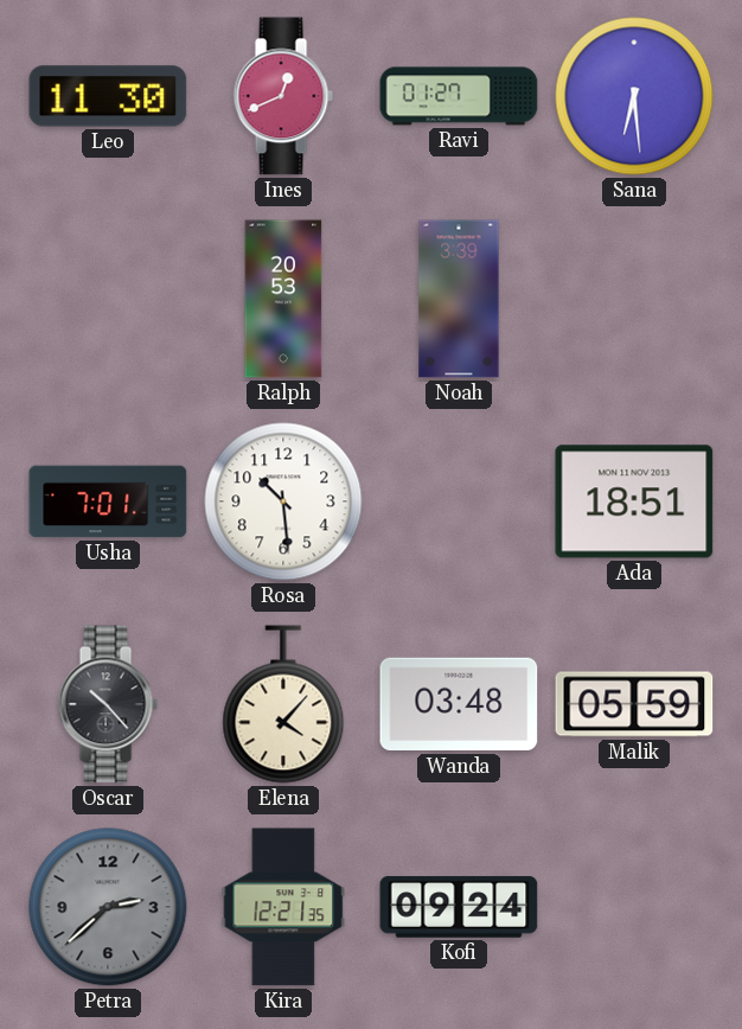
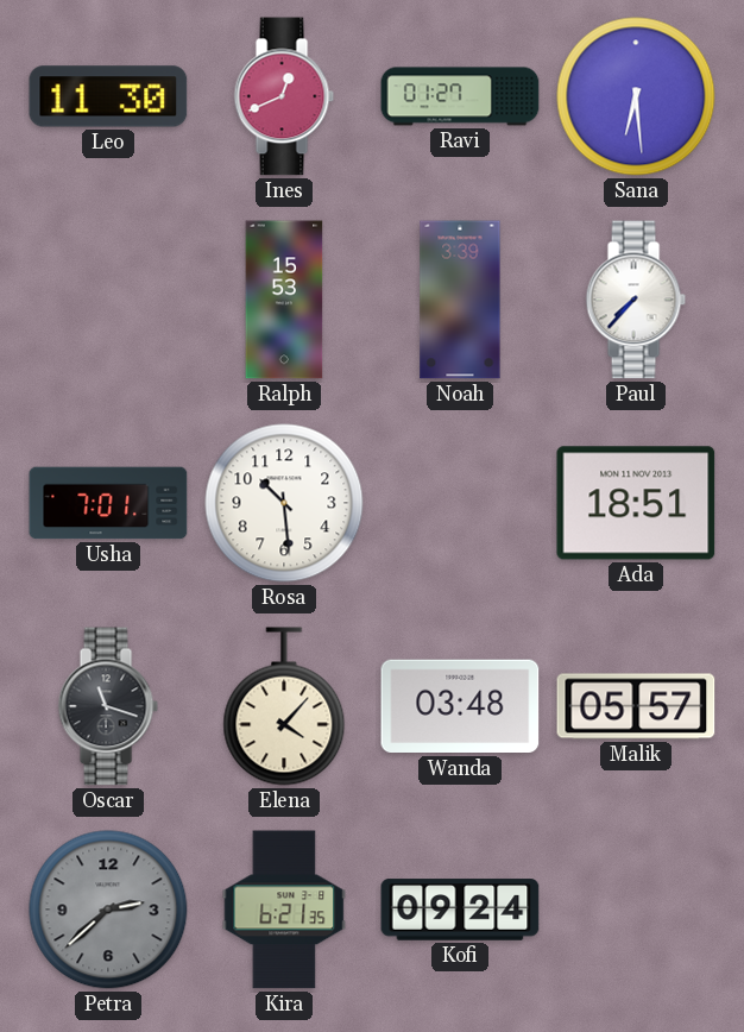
Ralph: 20:53 -> 15:53 (284, 300)
Paul: none -> 7:37 (636, 300)
Oscar: 10:23 -> 11:18 (108, 706)
Malik: 05:59 -> 05:57 (636, 706)
Kira: 12:21 -> 6:21 (284, 910)
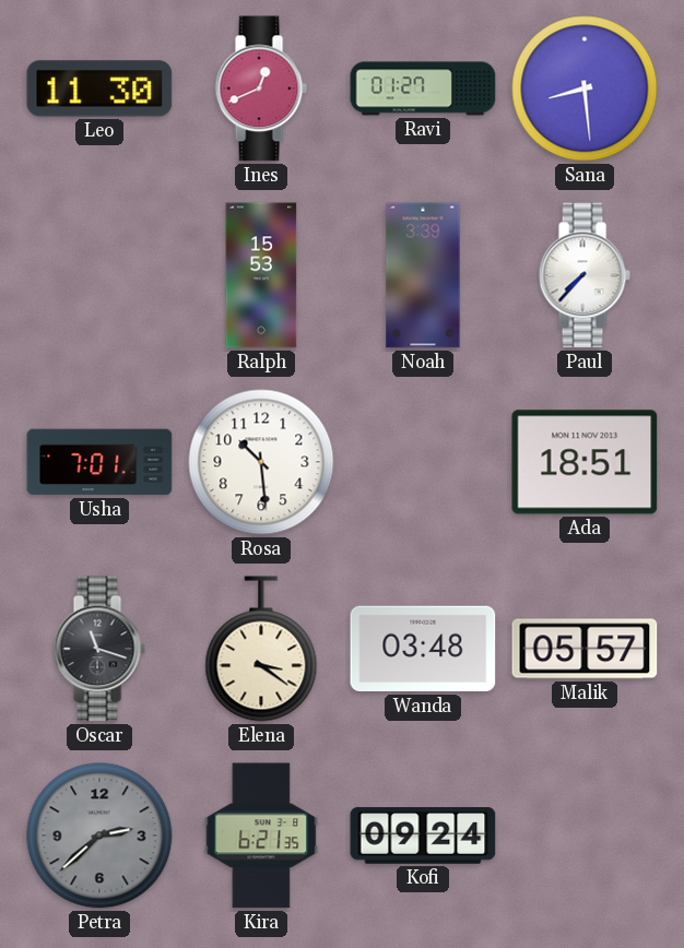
Sana: 6:29 -> 8:29 (585, 88)
Elena: 4:07 -> 3:21 (261, 649)
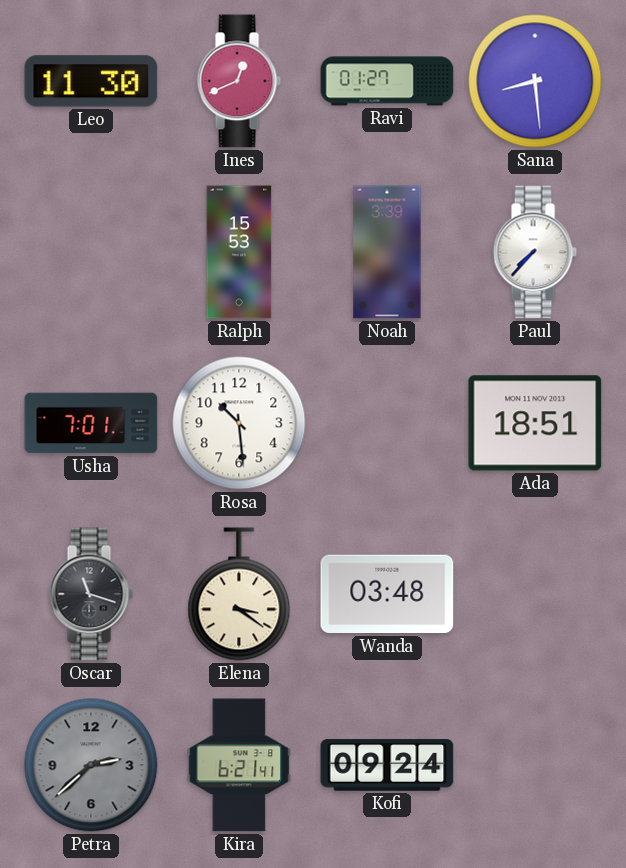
Malik: 05:57 -> none (585, 649)
Kira: 6:21:35 -> 6:21:41 (239, 765)
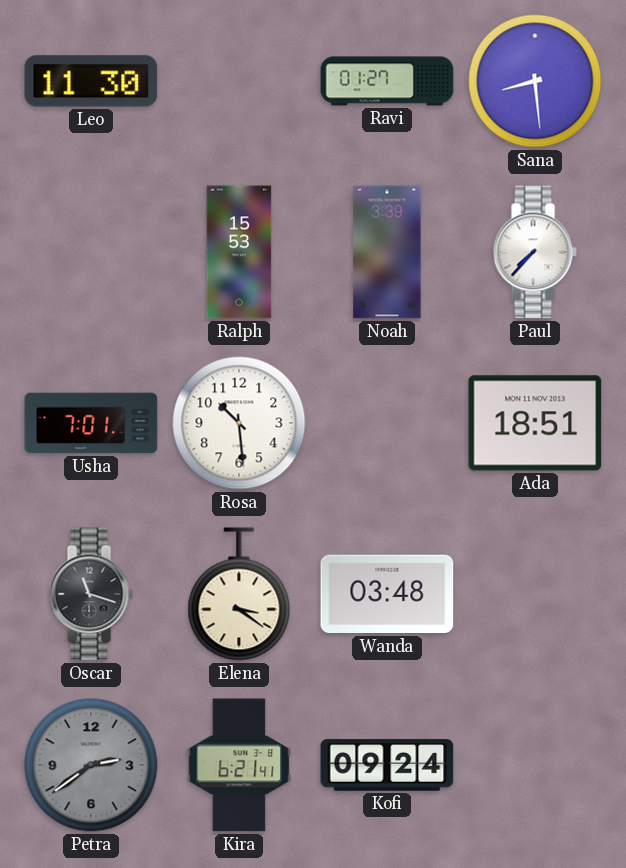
Ines: 12:41 -> none (239, 81)
Petra: 2:38 -> 2:39 (91, 765)
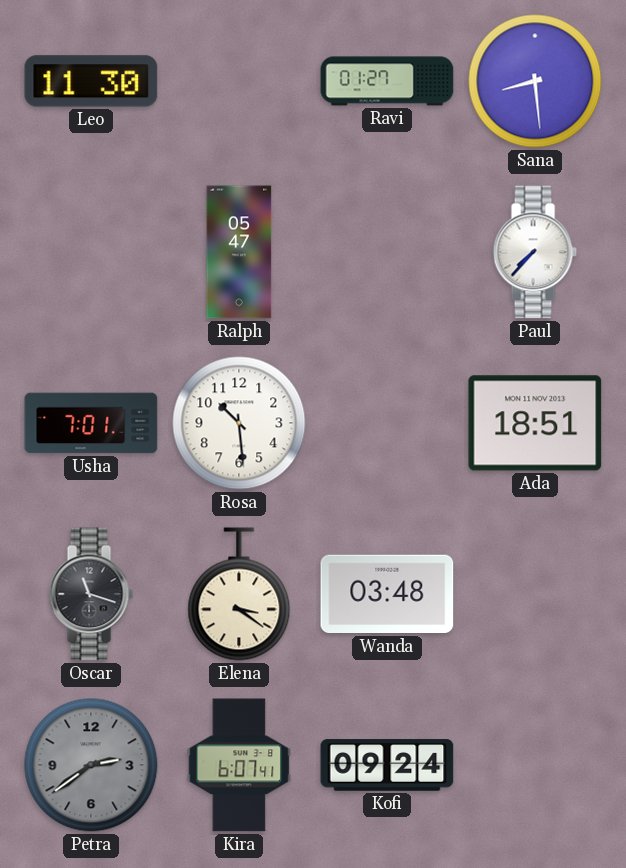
Ralph: 15:53 -> 05:47 (239, 252)
Noah: 3:39 -> none (387, 252)
Kira: 6:21 -> 6:07 (239, 765)
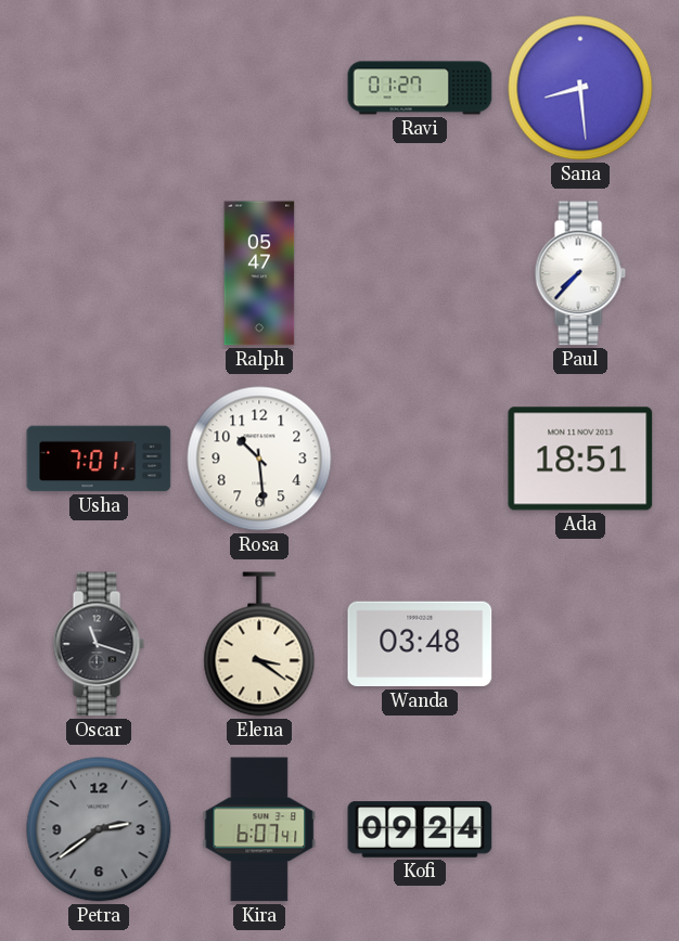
Leo: 11:30 -> none (91, 81)
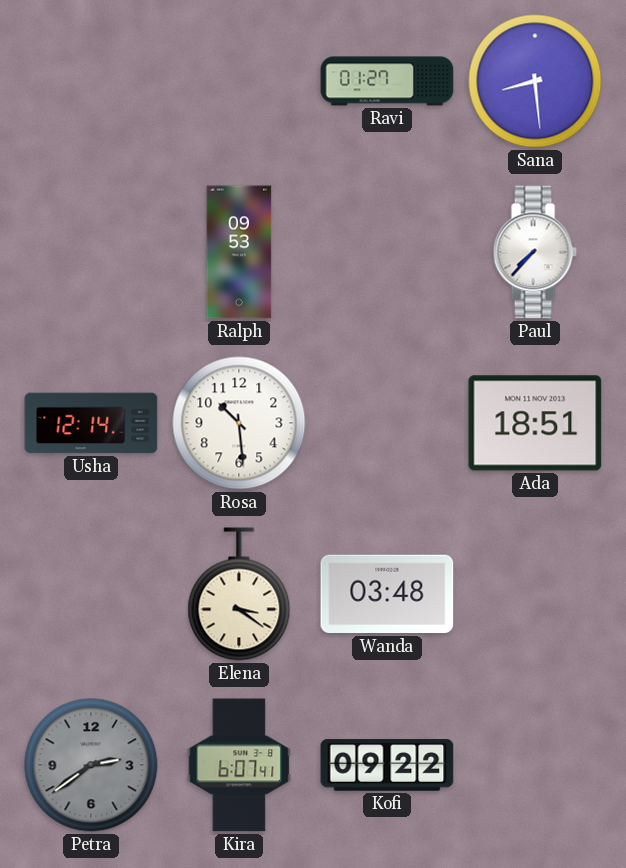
Ralph: 05:47 -> 09:53 (239, 252)
Usha: 7:01 -> 12:14 (91, 423)
Oscar: 11:18 -> none (99, 644)
Kofi: 09:24 -> 09:22 (387, 765)
